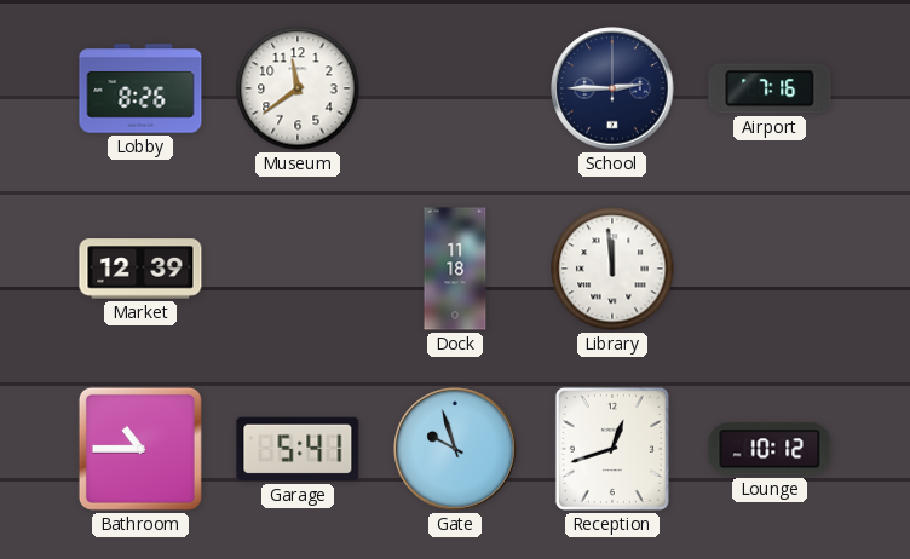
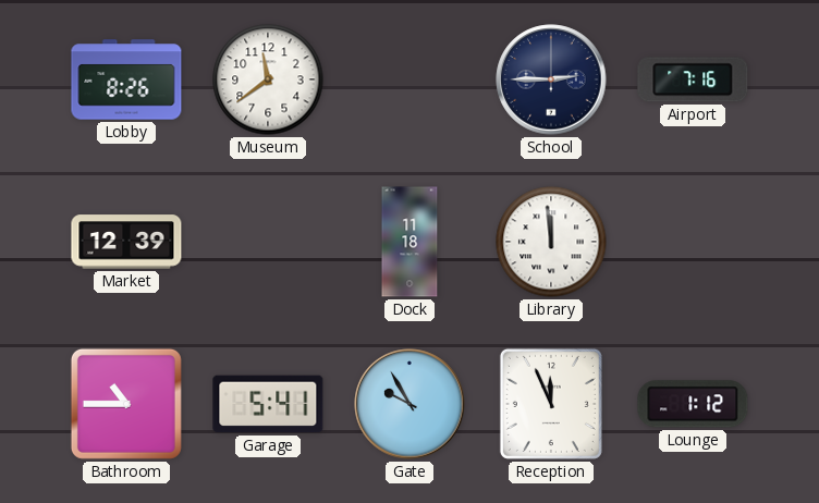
Gate: 9:57 -> 9:55 (409, 404)
Reception: 12:42 -> 11:56 (551, 404)
Lounge: 10:12 -> 1:12 (693, 404)
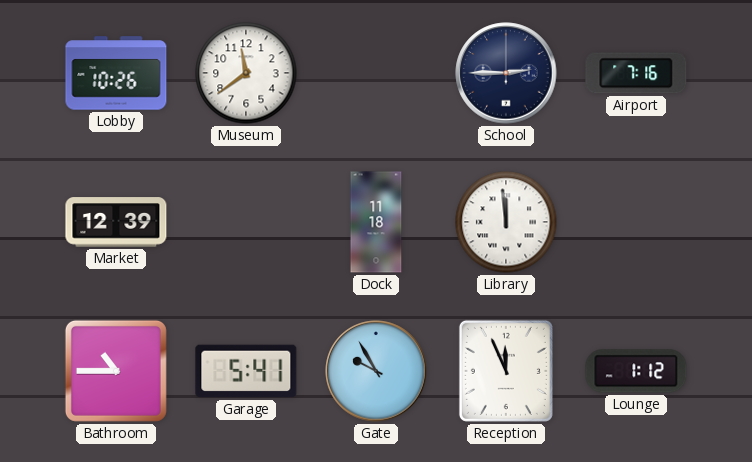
Lobby: 8:26 -> 10:26 (116, 73)
